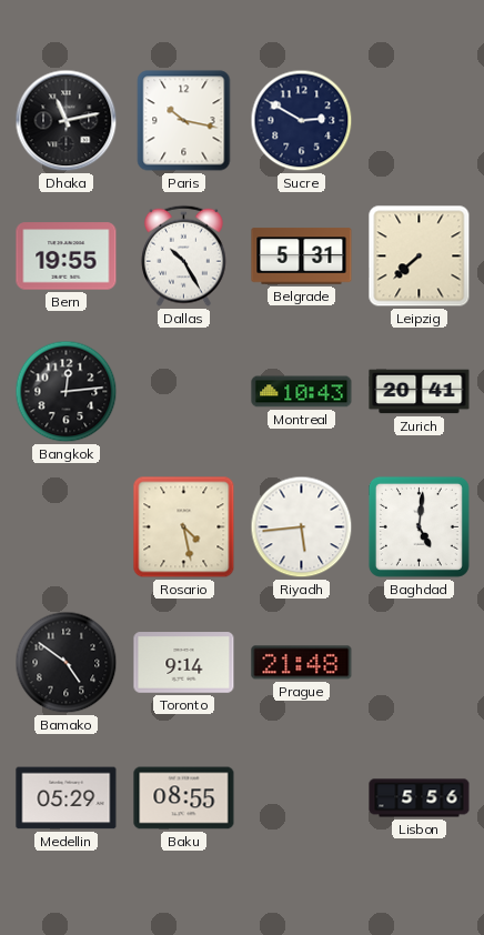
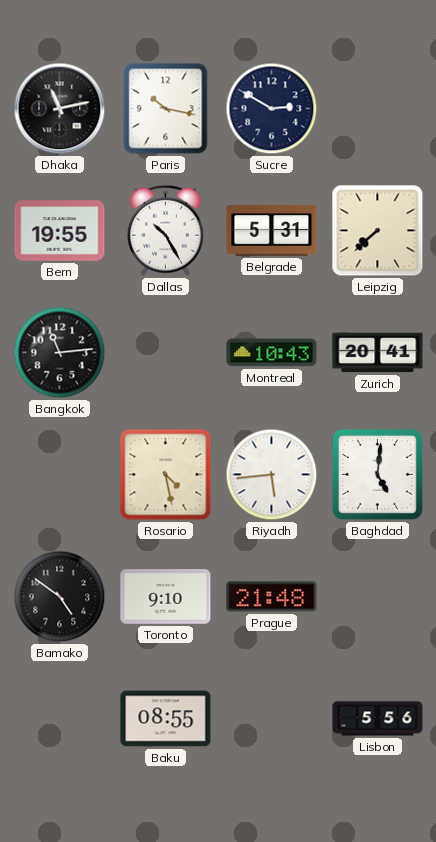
Bangkok: 12:14 -> 11:14 (60, 353)
Toronto: 9:14 -> 9:10 (166, 597)
Medellin: 05:29 -> none (67, 798)
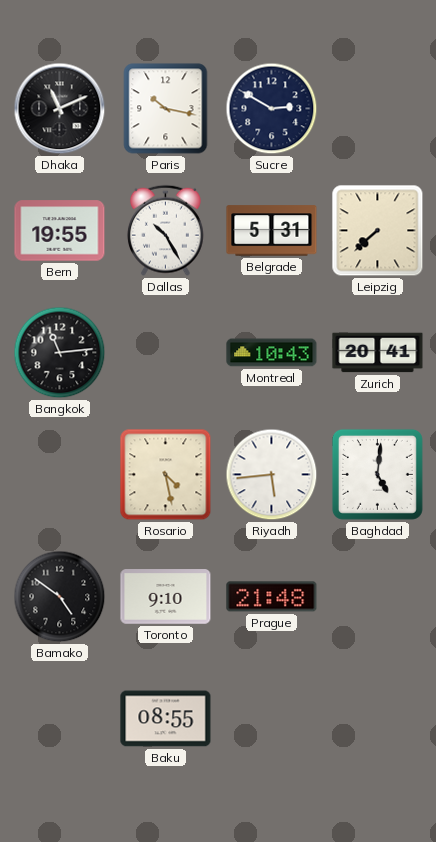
Dhaka: 11:13 -> 11:11 (60, 109)
Lisbon: 5:56 -> none (378, 719)
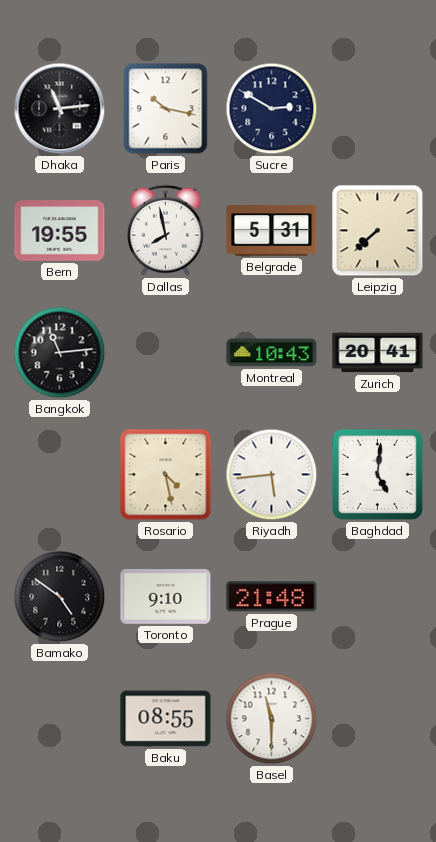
Dhaka: 11:11 -> 11:14 (60, 109)
Dallas: 10:25 -> 7:58 (166, 230)
Basel: none -> 11:30 (272, 719)
